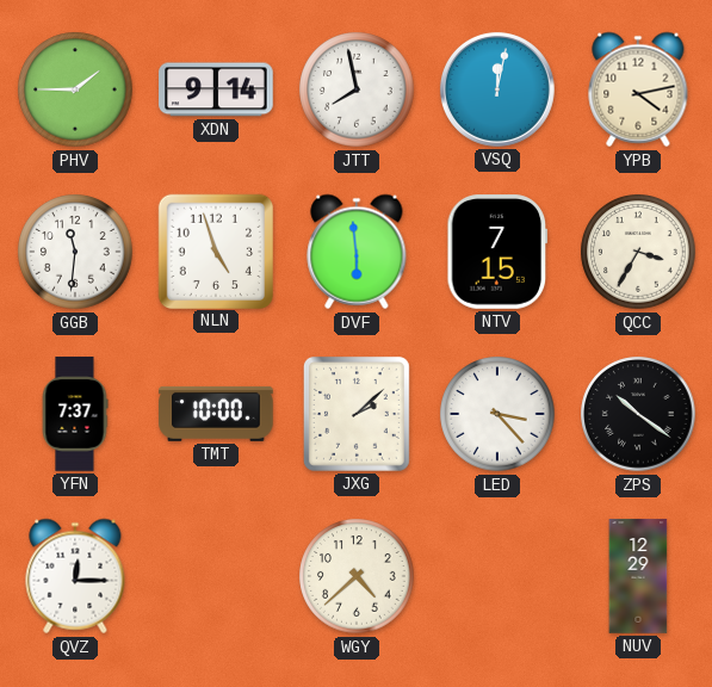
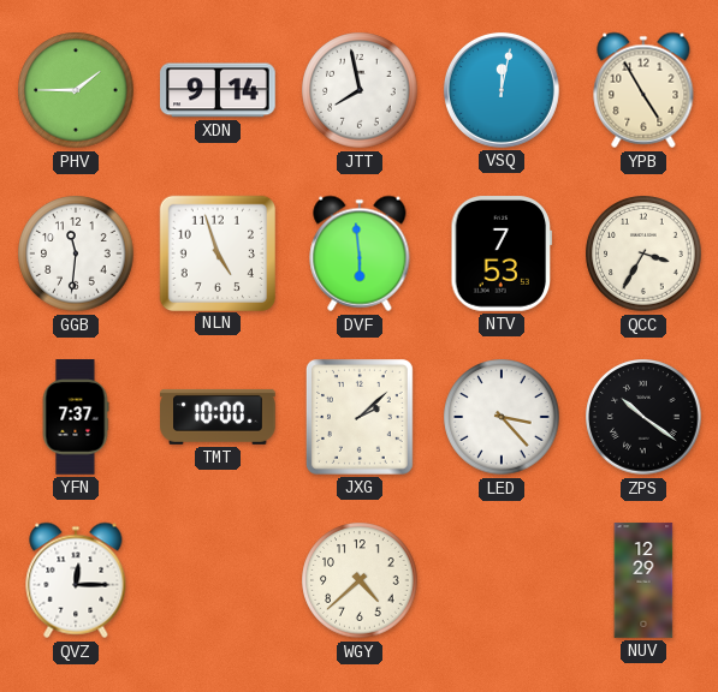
YPB: 4:13 -> 4:55 (643, 90)
NTV: 7:15 -> 7:53 (502, 253)
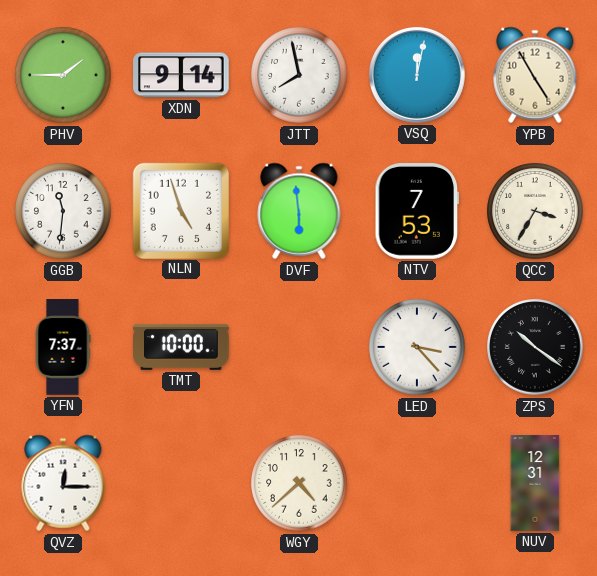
JXG: 2:08 -> none (360, 417)
NUV: 12:29 -> 12:31 (535, 483)
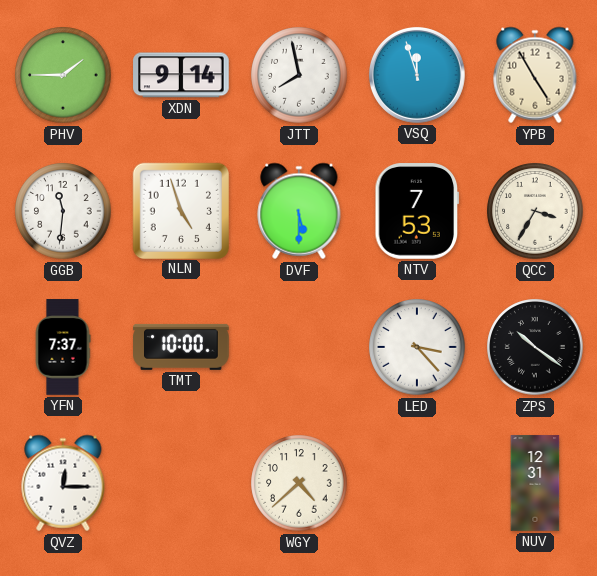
VSQ: 12:02 -> 11:57 (417, 75)
DVF: 5:59 -> 5:30 (299, 211)
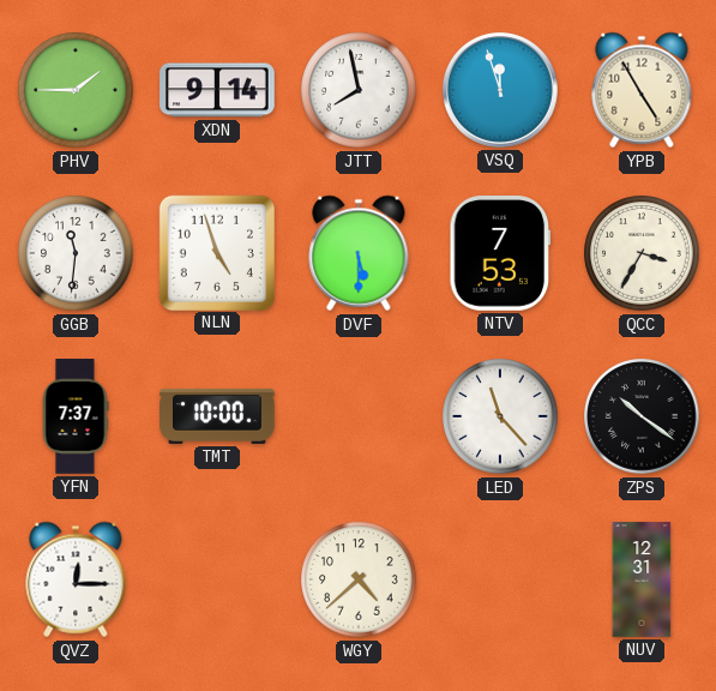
LED: 3:23 -> 11:23 (500, 416)
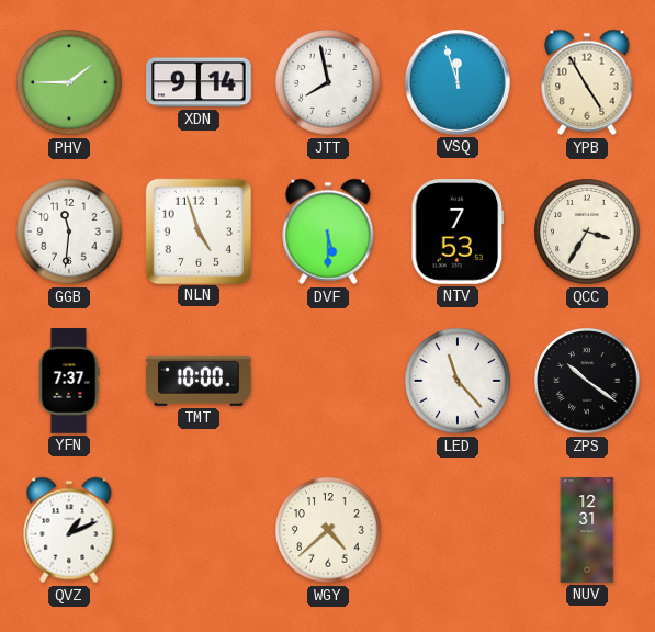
QVZ: 12:15 -> 1:11 (69, 530)
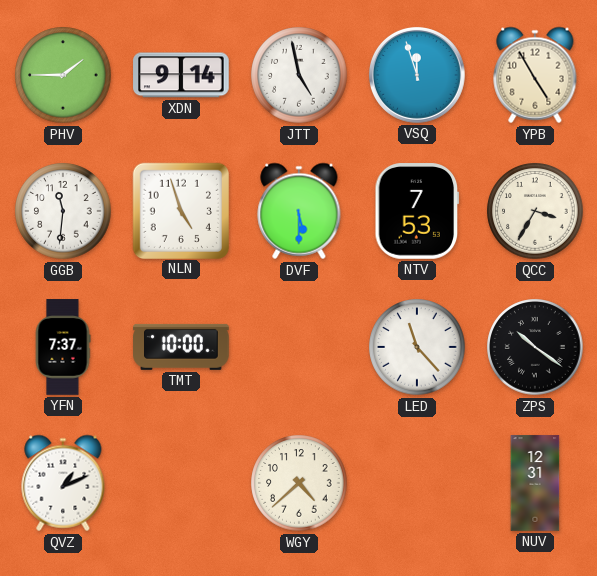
JTT: 7:58 -> 4:58 (299, 75)
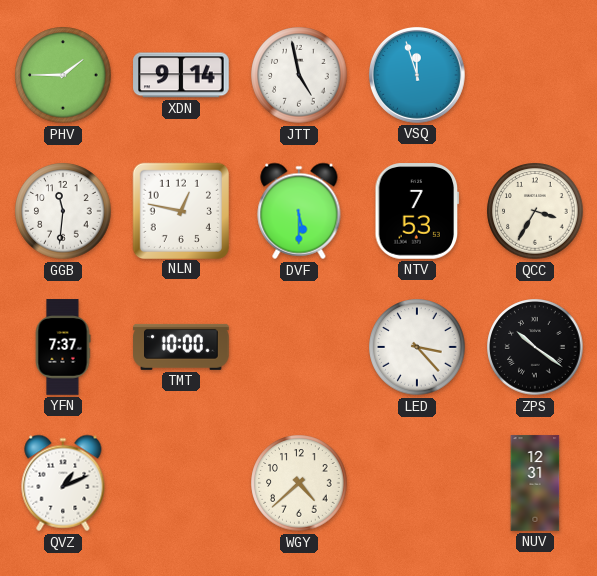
YPB: 4:55 -> none (535, 75)
NLN: 4:57 -> 12:47 (180, 210)
LED: 11:23 -> 3:23 (417, 347)
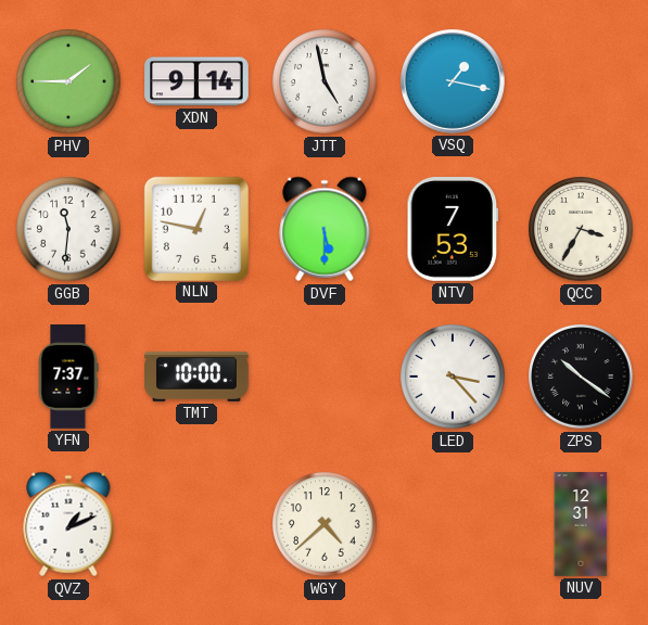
VSQ: 11:57 -> 1:17 (453, 81)
